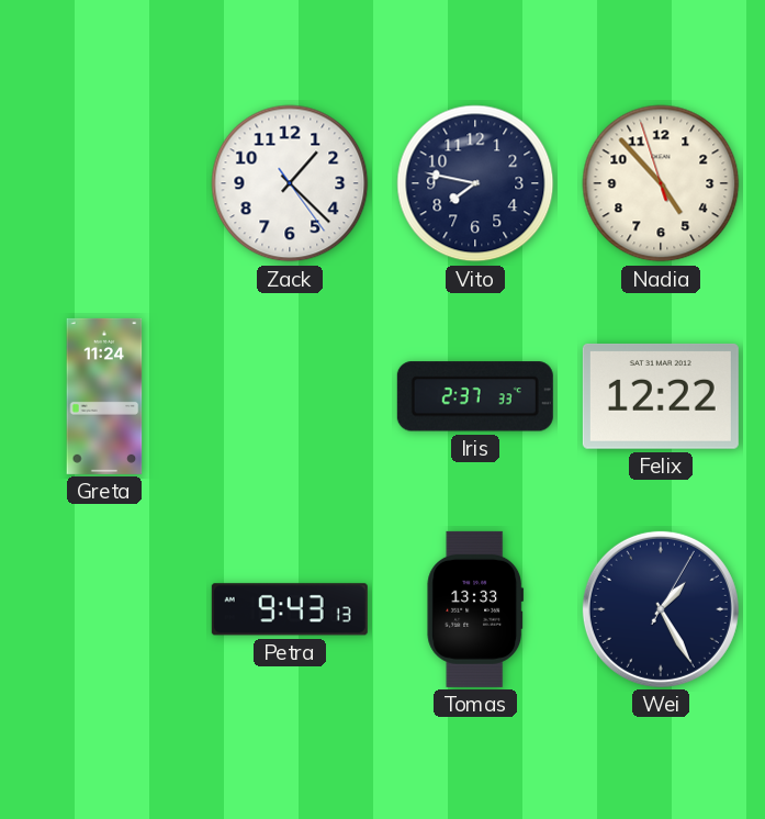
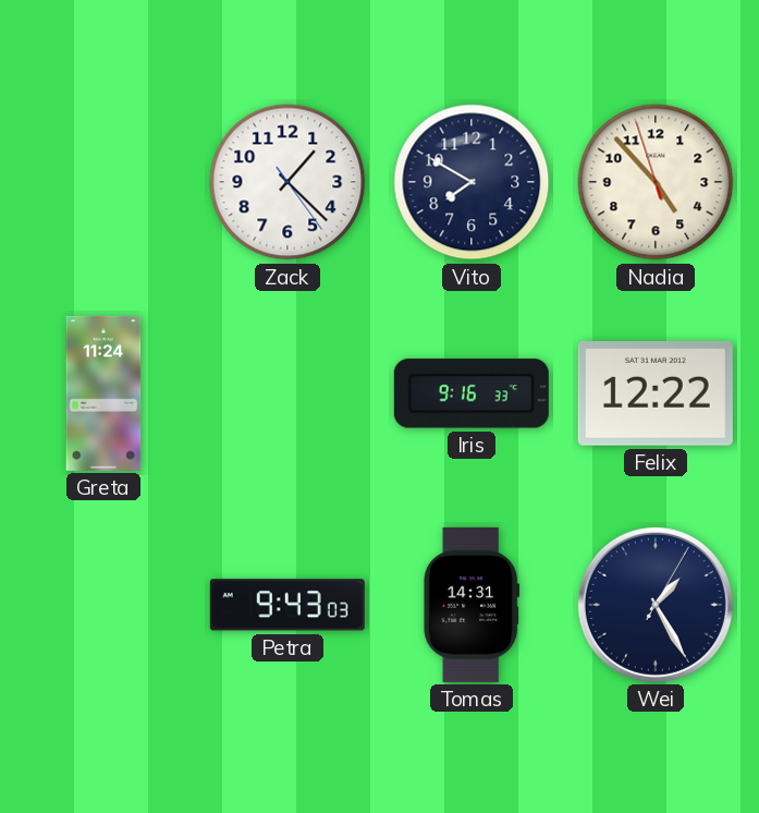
Vito: 7:47 -> 7:50 (472, 182)
Iris: 2:37 -> 9:16 (472, 393)
Petra: 9:43:13 -> 9:43:03 (287, 605)
Tomas: 13:33 -> 14:31 (472, 605)
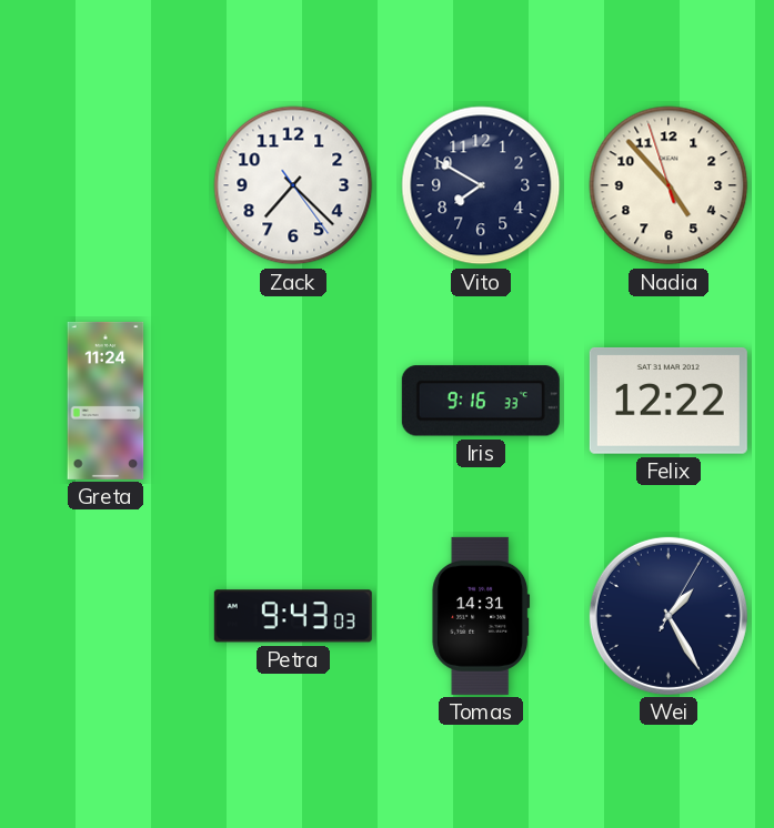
Zack: 1:22 -> 7:22 (293, 185)
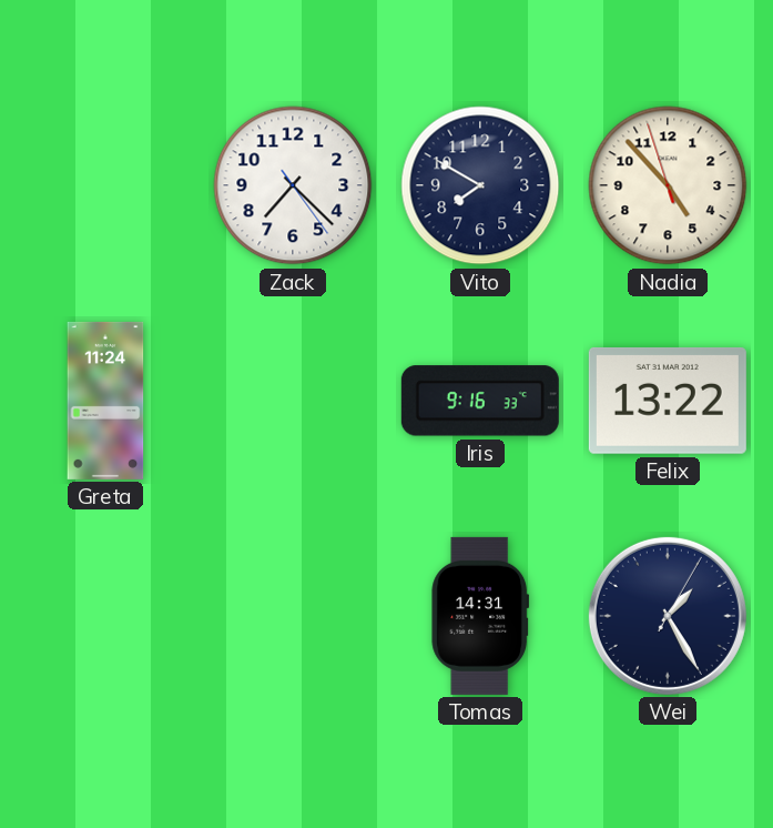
Felix: 12:22 -> 13:22 (668, 401)
Petra: 9:43 -> none (293, 616)
